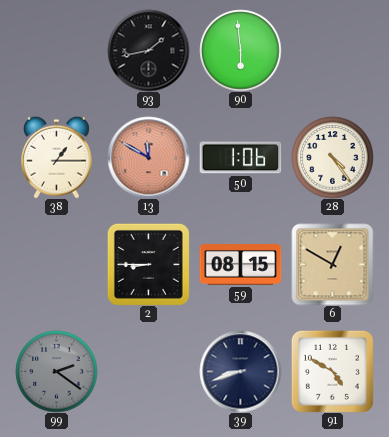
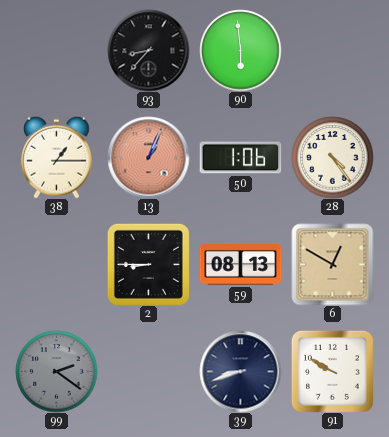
93: 1:43 -> 8:37 (148, 50)
13: 11:50 -> 1:04 (148, 157)
59: 08:15 -> 08:13 (240, 265)
91: 4:50 -> 9:50 (332, 371)
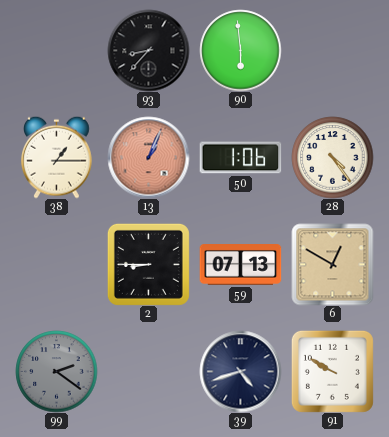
59: 08:13 -> 07:13 (240, 265)
39: 8:42 -> 4:42 (240, 371)
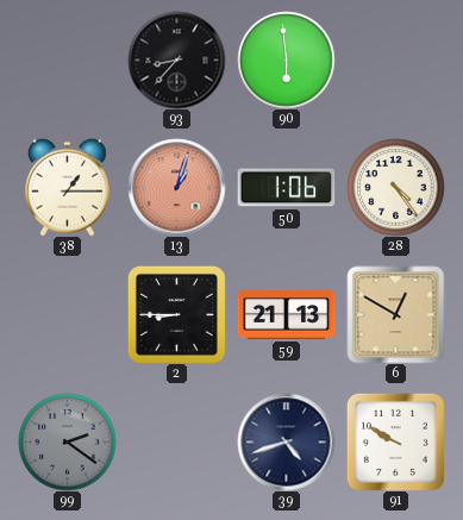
13: 1:04 -> 1:03 (176, 187)
59: 07:13 -> 21:13 (286, 315)
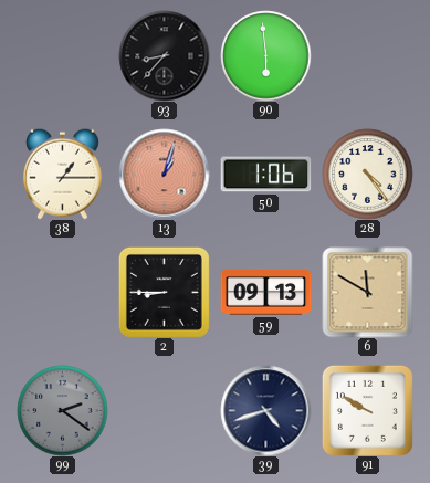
59: 21:13 -> 09:13 (265, 293)
6: 12:50 -> 11:50 (367, 292)
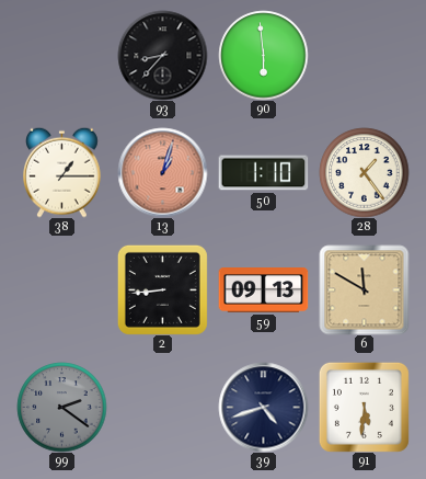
50: 1:06 -> 1:10 (263, 173)
28: 4:24 -> 1:24 (364, 172)
2: 8:45 -> 8:44 (162, 289)
91: 9:50 -> 5:31 (364, 407)
